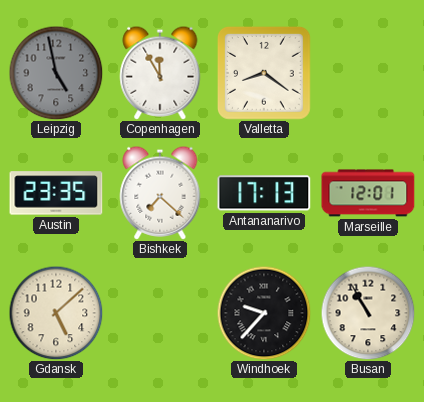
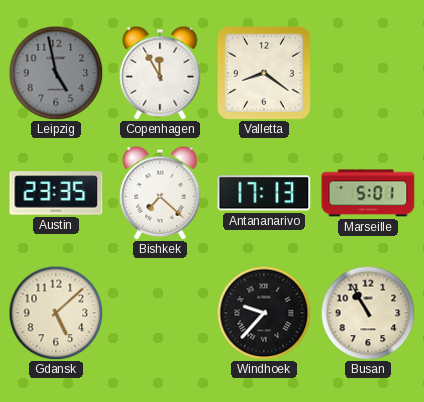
Marseille: 12:01 -> 5:01 (368, 193)
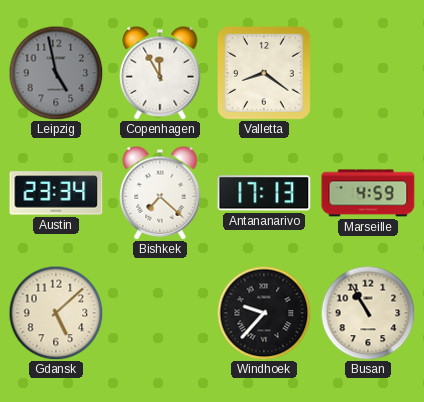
Austin: 23:35 -> 23:34 (56, 193)
Marseille: 5:01 -> 4:59 (368, 193)
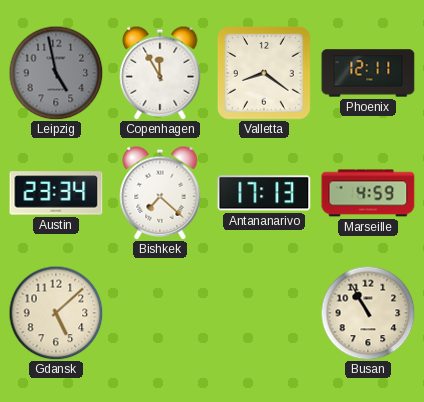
Phoenix: none -> 12:11 (368, 73)
Windhoek: 9:37 -> none (264, 313)
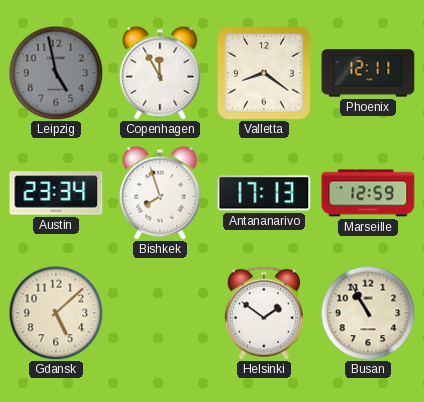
Bishkek: 7:22 -> 7:57 (160, 193)
Marseille: 4:59 -> 12:59 (368, 193)
Helsinki: none -> 1:51 (264, 313)
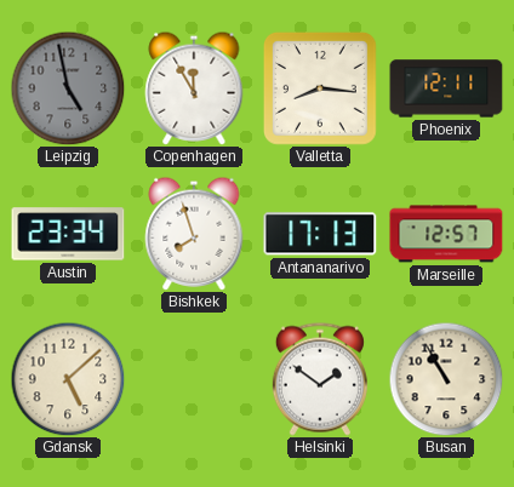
Valletta: 8:21 -> 8:16 (320, 88)
Marseille: 12:59 -> 12:57 (446, 234)
